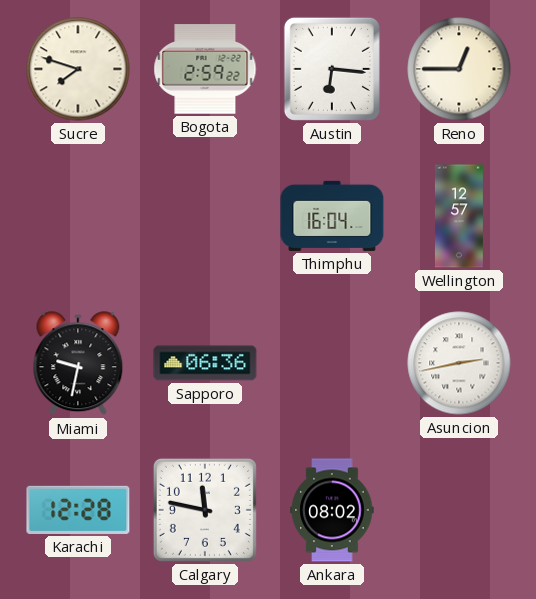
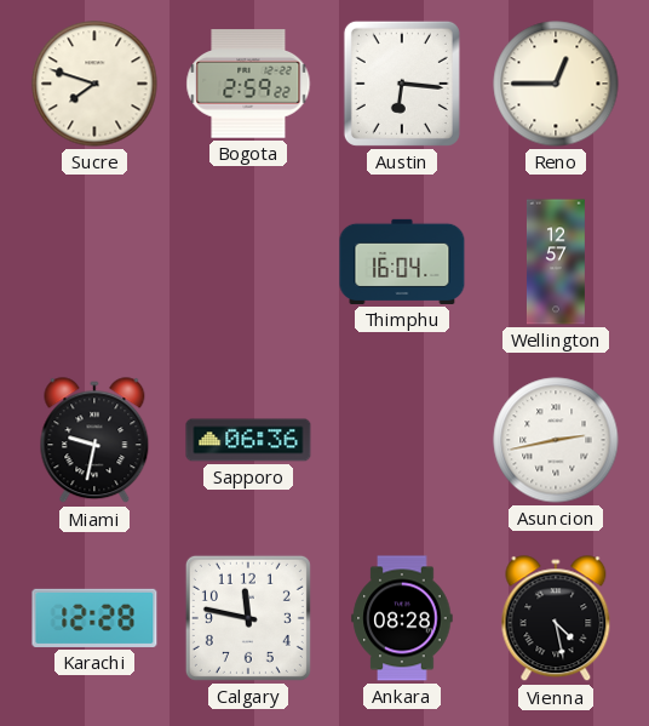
Ankara: 08:02 -> 08:28 (402, 618)
Vienna: none -> 4:28 (556, 619)
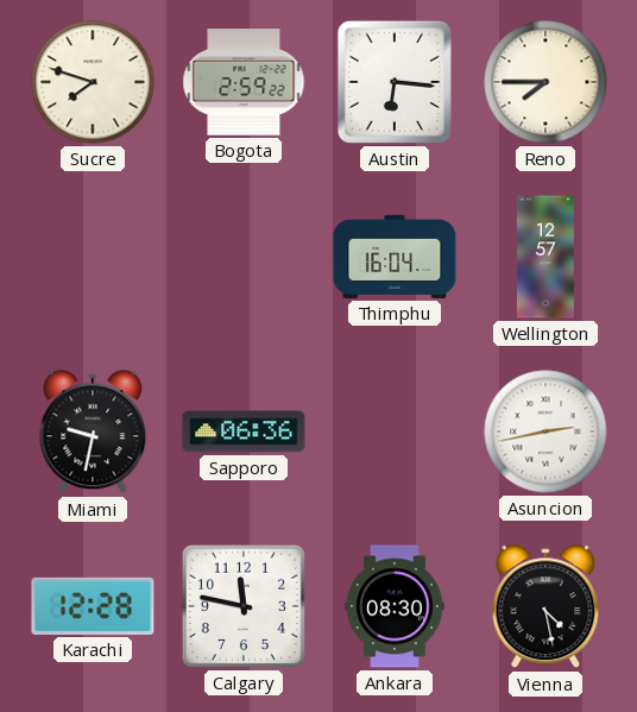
Reno: 12:45 -> 7:45 (545, 82)
Ankara: 08:28 -> 08:30 (395, 606)
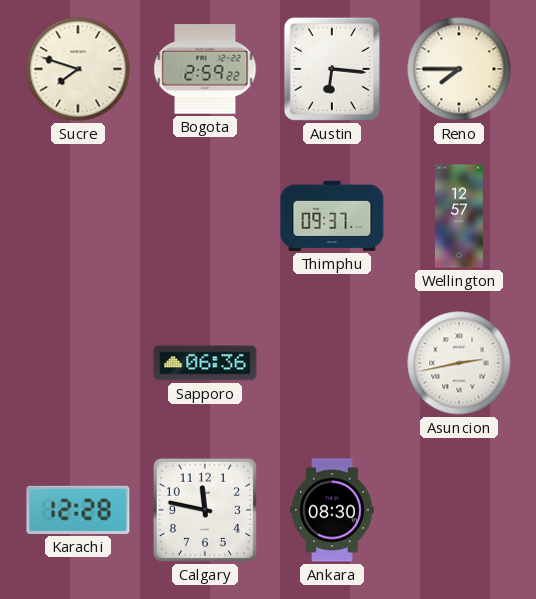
Thimphu: 16:04 -> 09:37 (332, 216)
Miami: 9:32 -> none (93, 433)
Vienna: 4:28 -> none (545, 607)
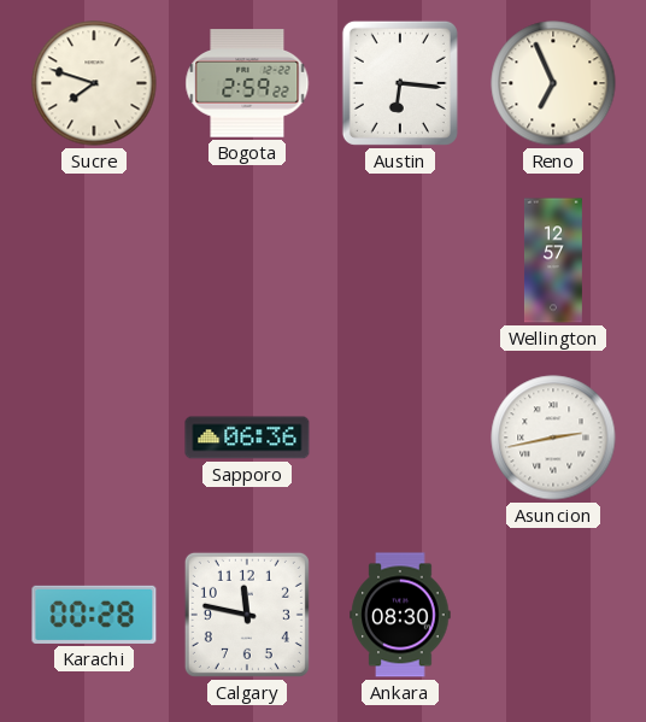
Reno: 7:45 -> 6:56 (553, 83)
Thimphu: 09:37 -> none (332, 216)
Karachi: 12:28 -> 00:28 (94, 615)
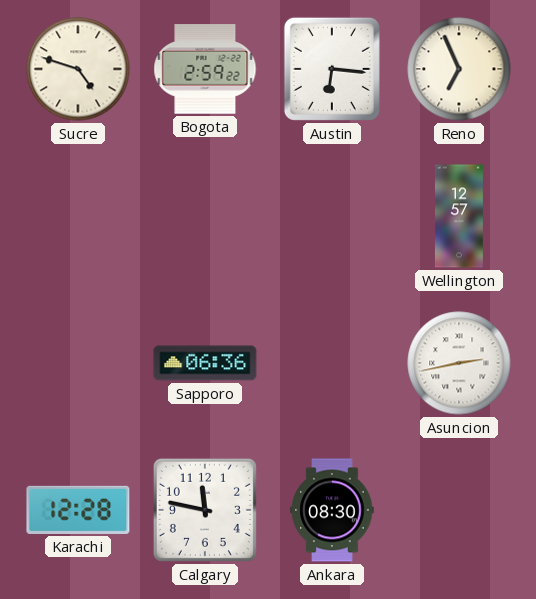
Sucre: 7:48 -> 4:48 (78, 69)
Karachi: 00:28 -> 12:28 (78, 510)
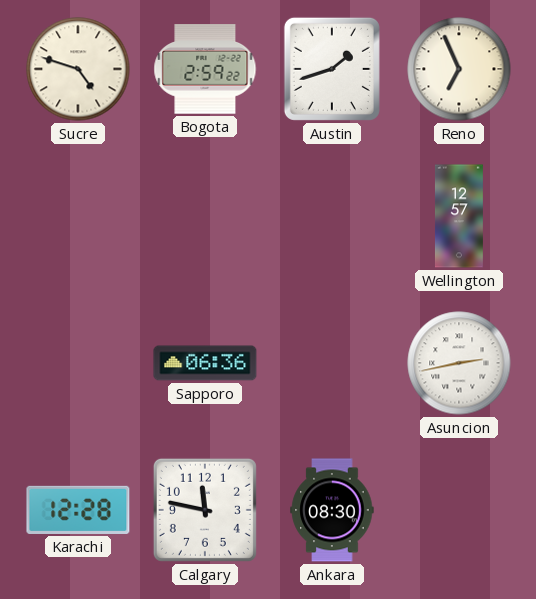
Austin: 6:16 -> 1:42 (332, 69)
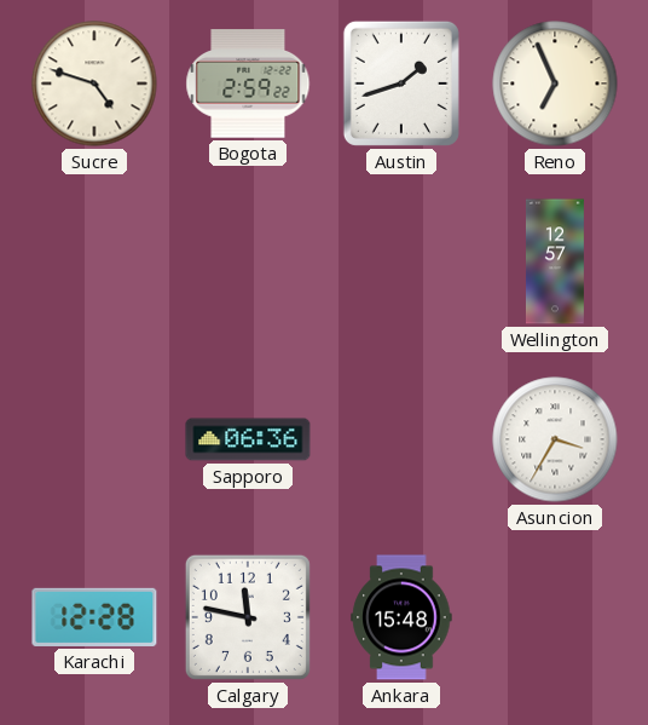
Asuncion: 2:43 -> 3:35 (555, 439)
Ankara: 08:30 -> 15:48 (401, 617)
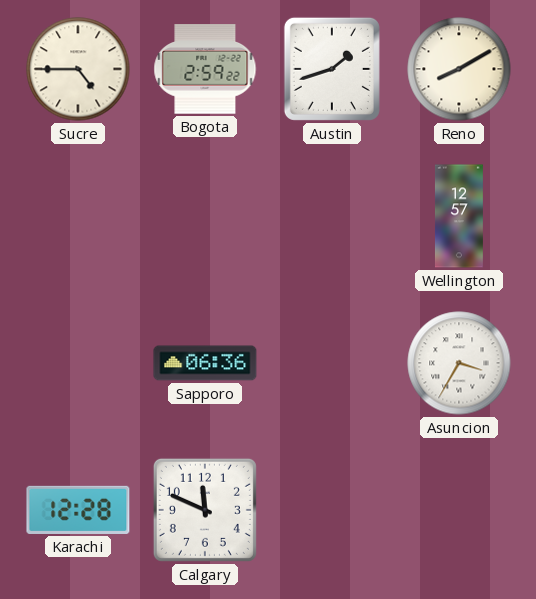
Sucre: 4:48 -> 4:45 (78, 69)
Reno: 6:56 -> 8:10 (459, 69)
Calgary: 11:47 -> 11:49 (205, 510)
Ankara: 15:48 -> none (401, 617)
